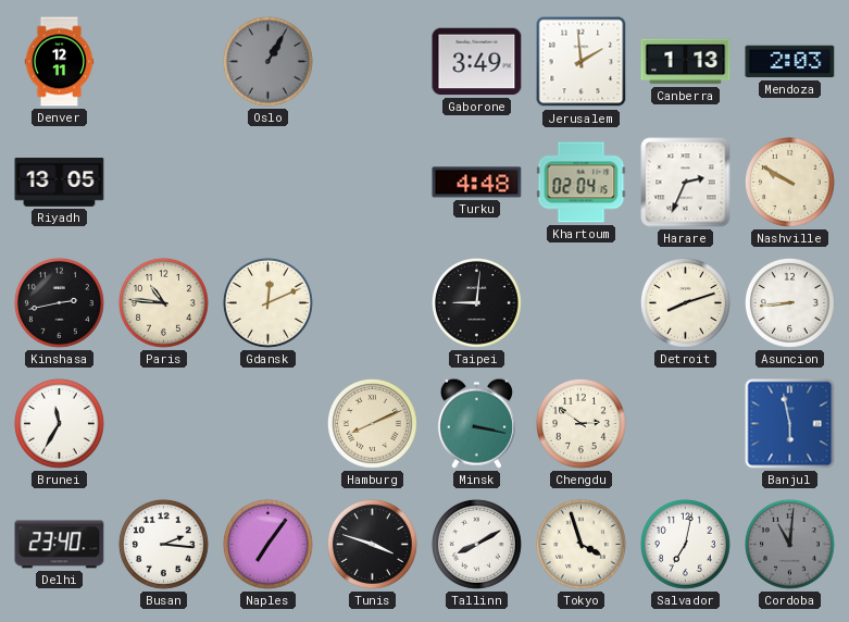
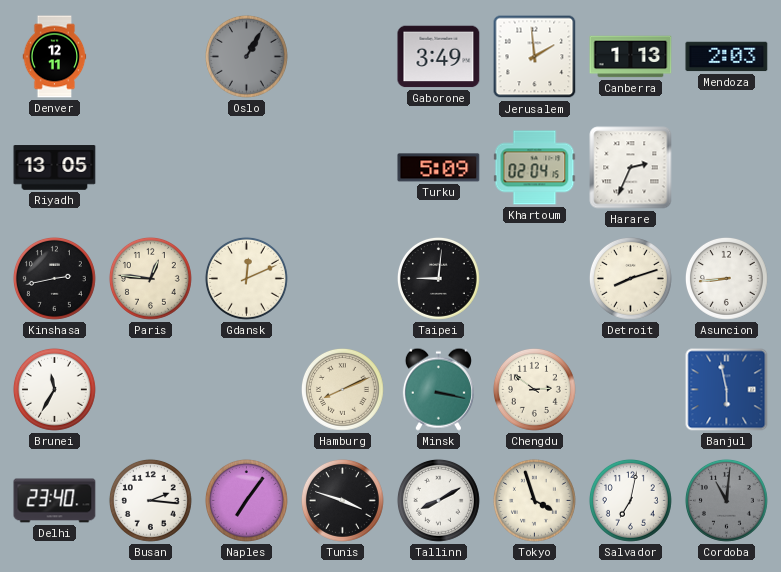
Turku: 4:48 -> 5:09 (439, 168)
Nashville: 9:50 -> none (789, 182)
Paris: 10:46 -> 12:46 (150, 278)
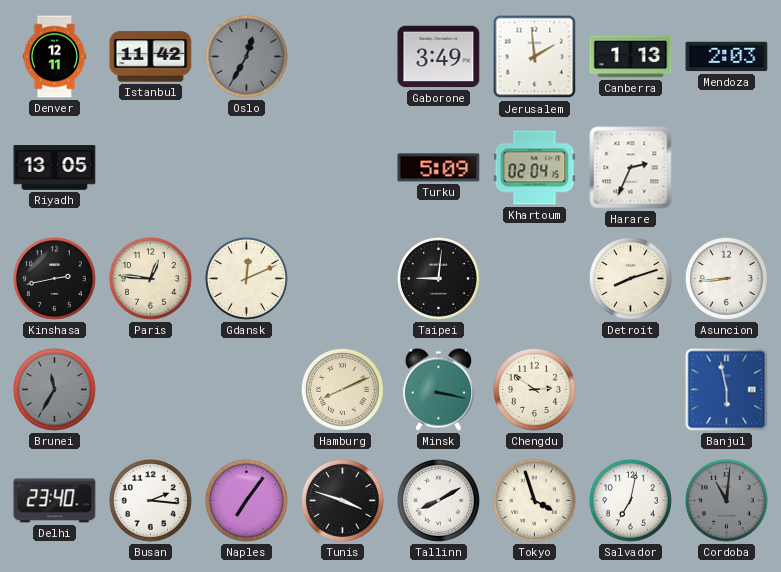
Istanbul: none -> 11:42 (151, 57)
Oslo: 1:05 -> 12:35 (246, 56)
Brunei dial: white -> grey (54, 389)
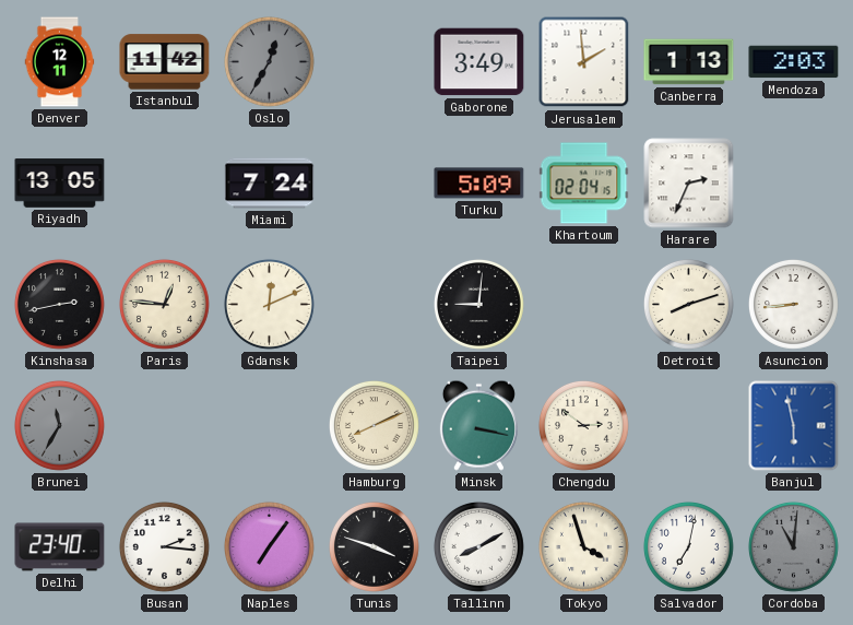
Miami: none -> 7:24 (270, 184)
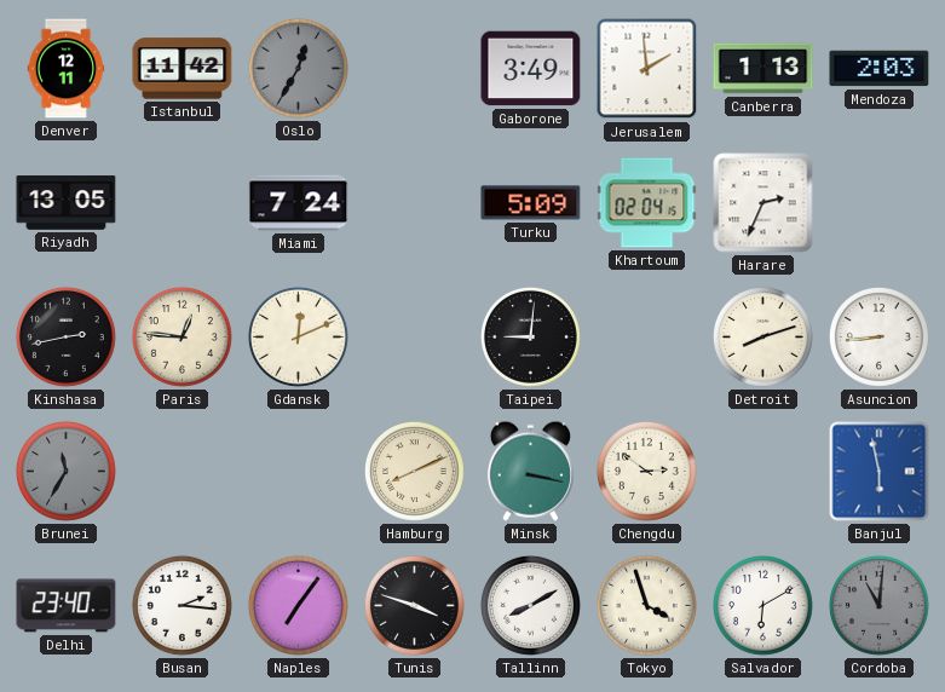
Salvador: 7:02 -> 6:10 (762, 605)
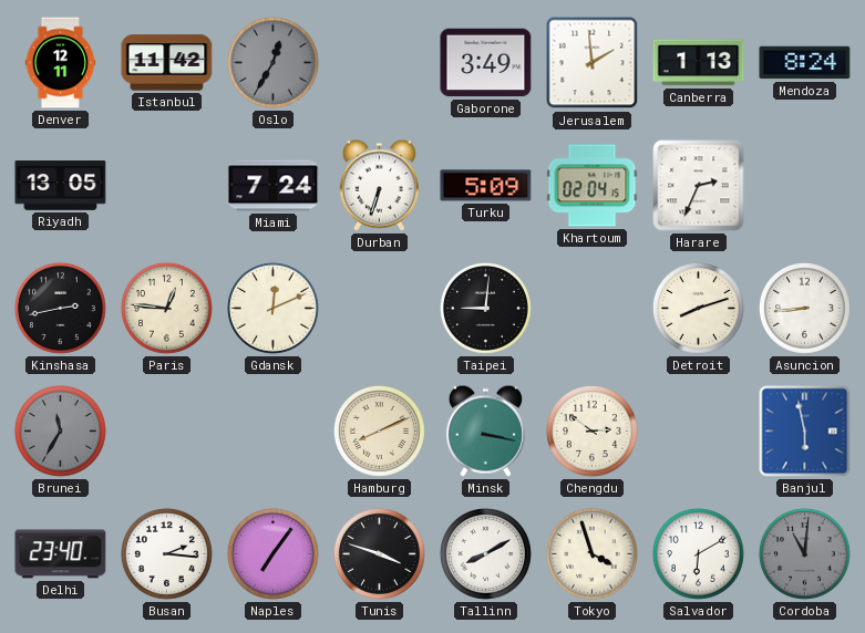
Mendoza: 2:03 -> 8:24 (805, 63)
Durban: none -> 6:33 (379, 185)
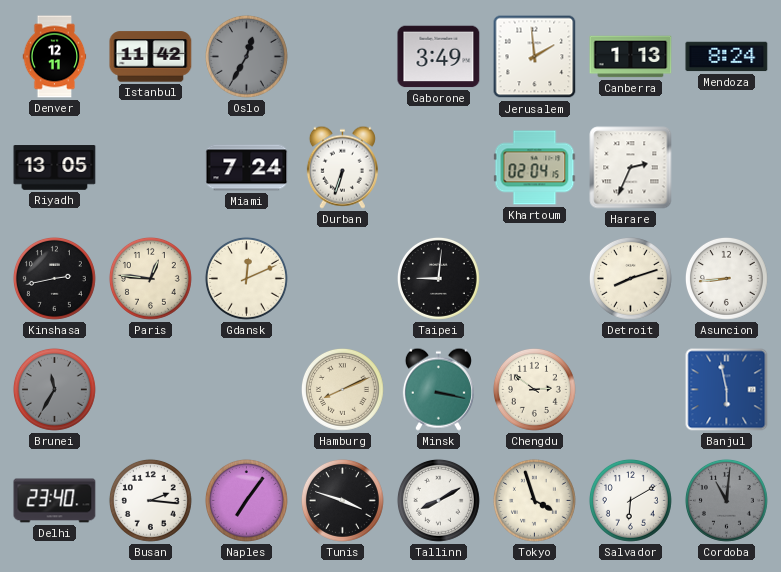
Turku: 5:09 -> none (486, 186)
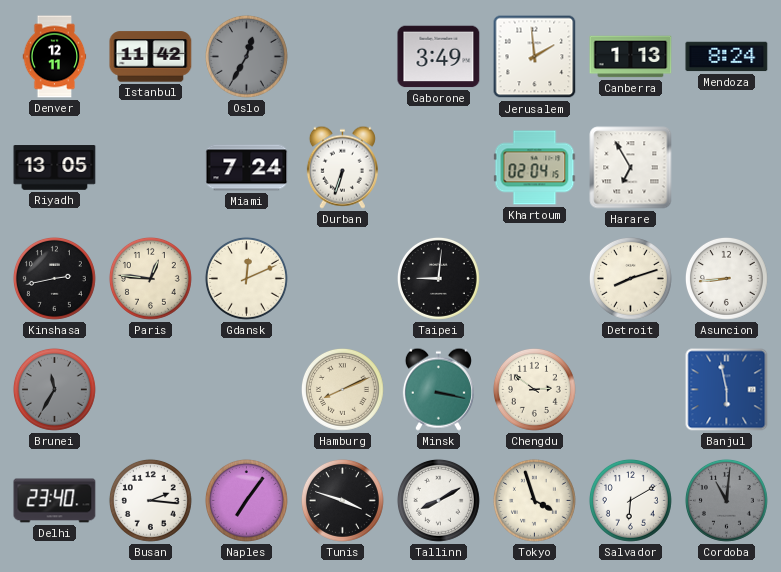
Harare: 2:34 -> 6:55 (631, 168)
